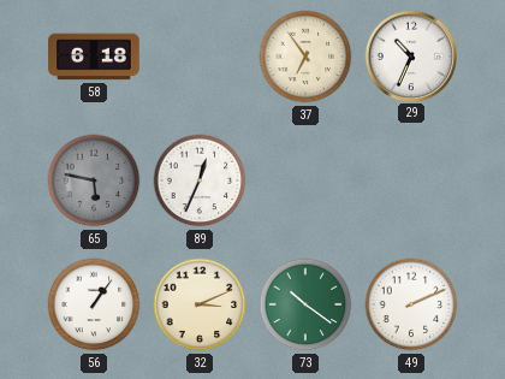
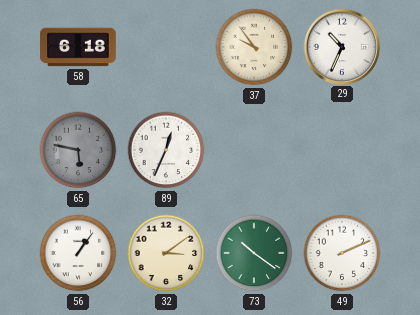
37: 6:54 -> 9:54 (254, 47)
32: 3:11 -> 3:09 (166, 253)
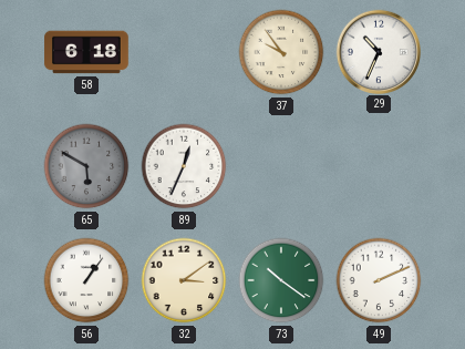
65: 5:47 -> 5:50 (86, 166)
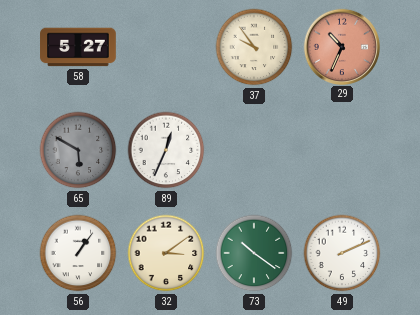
58: 6:18 -> 5:27 (78, 47)
29 dial: white -> salmon (341, 46)
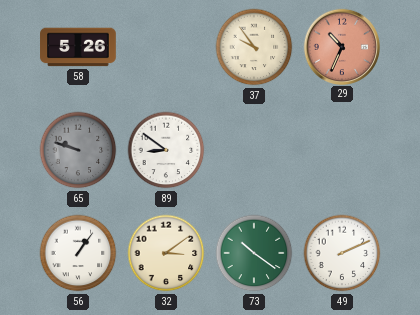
58: 5:27 -> 5:26 (78, 47)
65: 5:50 -> 9:48 (78, 150)
89: 12:34 -> 8:51 (166, 150)
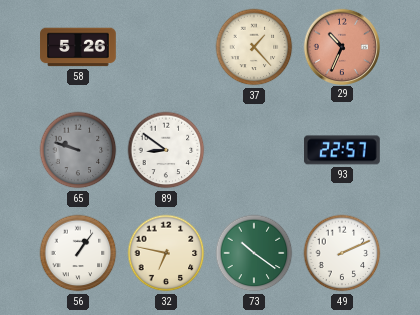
37: 9:54 -> 1:23 (254, 47)
93: none -> 22:57 (343, 150)
32: 3:09 -> 6:47 (166, 253)
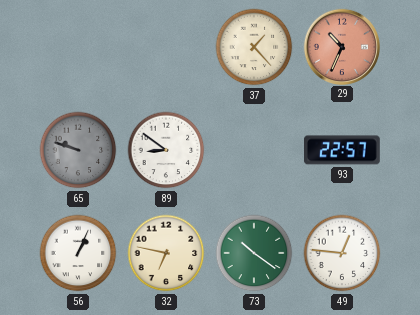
58: 5:26 -> none (78, 47)
56: 1:06 -> 1:04 (78, 253)
49: 2:11 -> 12:46 (342, 253)
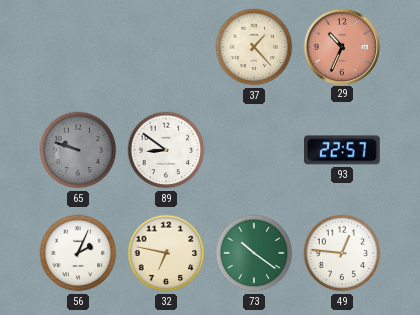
56: 1:04 -> 2:04 (78, 253)
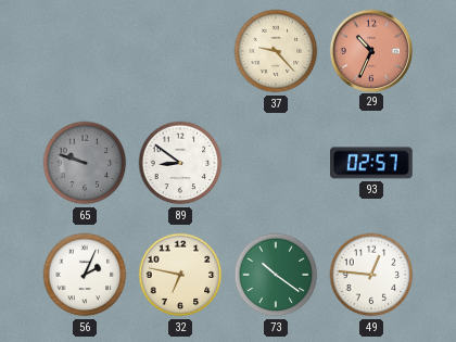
37: 1:23 -> 9:23 (276, 51)
93: 22:57 -> 02:57 (372, 163)
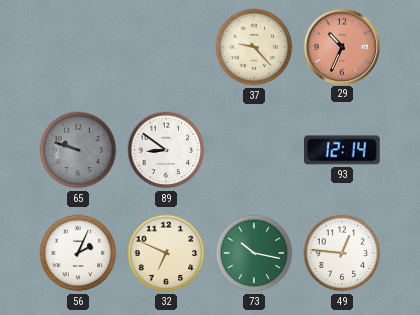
93: 02:57 -> 12:14 (343, 150)
32: 6:47 -> 6:49 (166, 253)
73: 10:21 -> 10:17 (254, 253)
